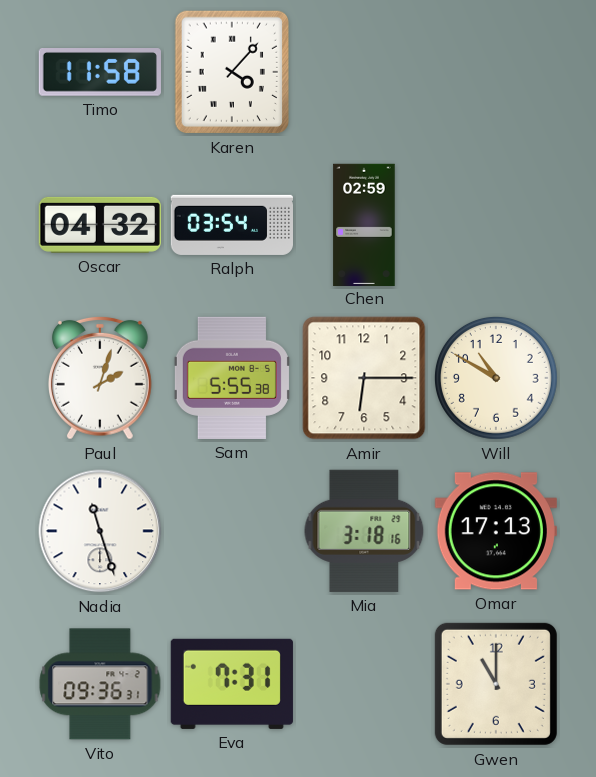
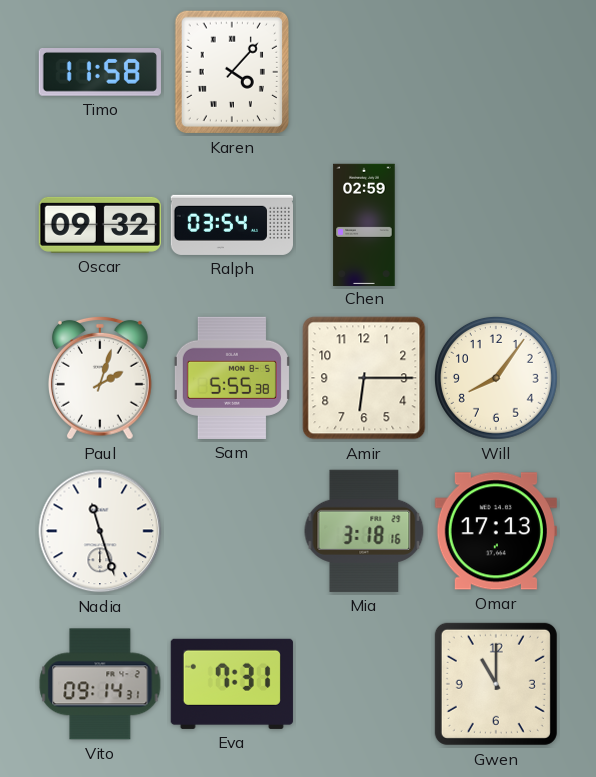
Oscar: 04:32 -> 09:32 (100, 225)
Will: 10:50 -> 8:06 (496, 378)
Vito: 09:36 -> 09:14 (100, 684)
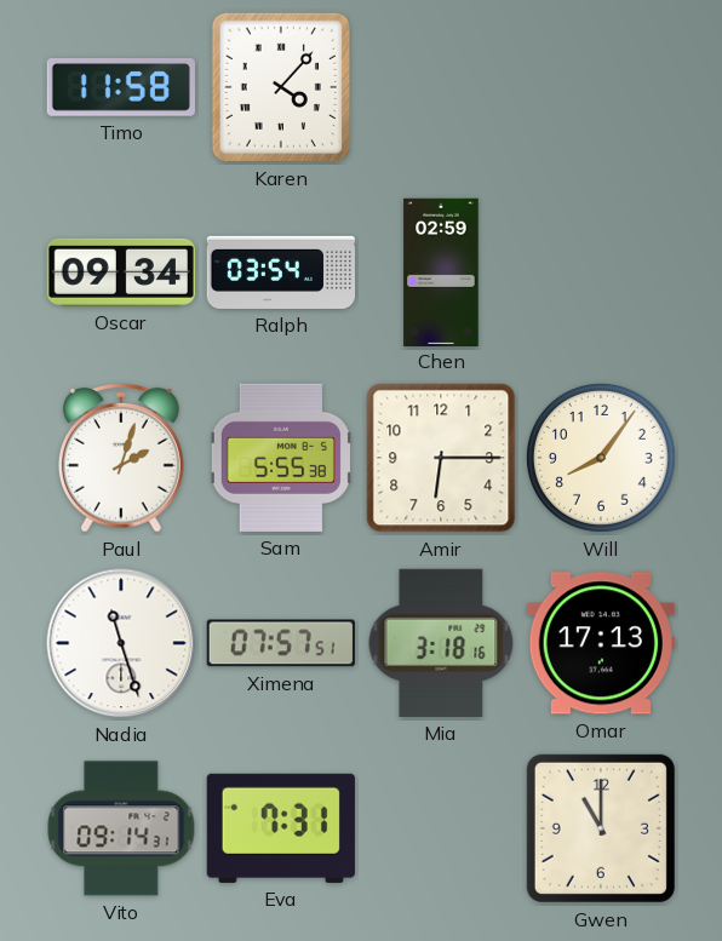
Oscar: 09:32 -> 09:34 (121, 272)
Ximena: none -> 07:57 (281, 643)
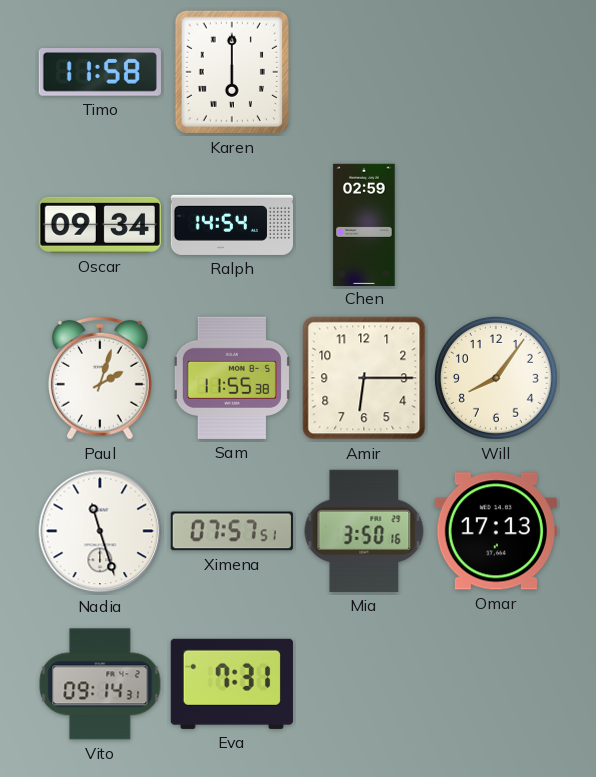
Karen: 4:07 -> 6:00 (231, 72)
Ralph: 03:54 -> 14:54 (231, 225)
Sam: 5:55 -> 11:55 (232, 378)
Mia: 3:18 -> 3:50 (364, 531)
Gwen: 11:00 -> none (601, 828)
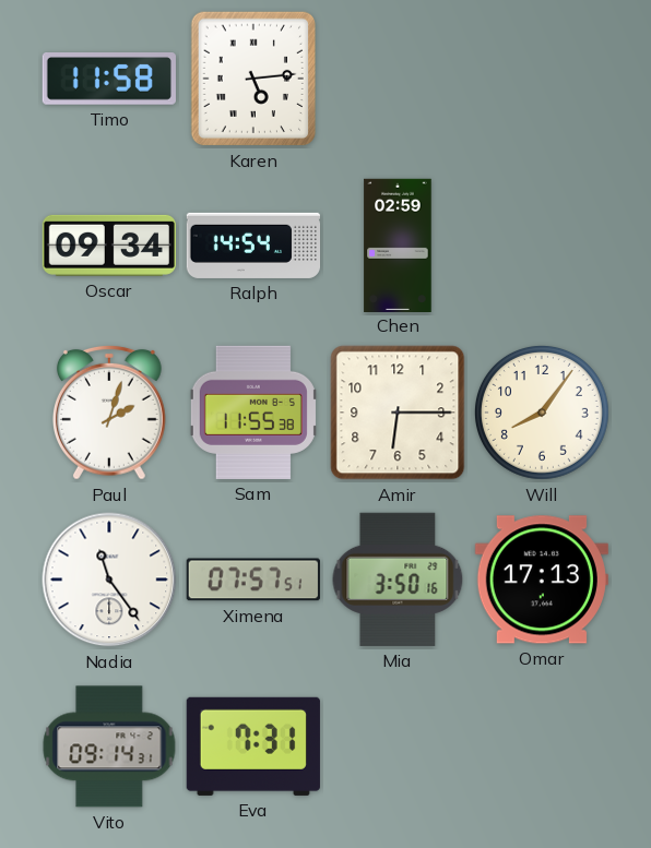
Karen: 6:00 -> 5:14 (252, 79)
Nadia: 11:27 -> 11:24 (109, 580)
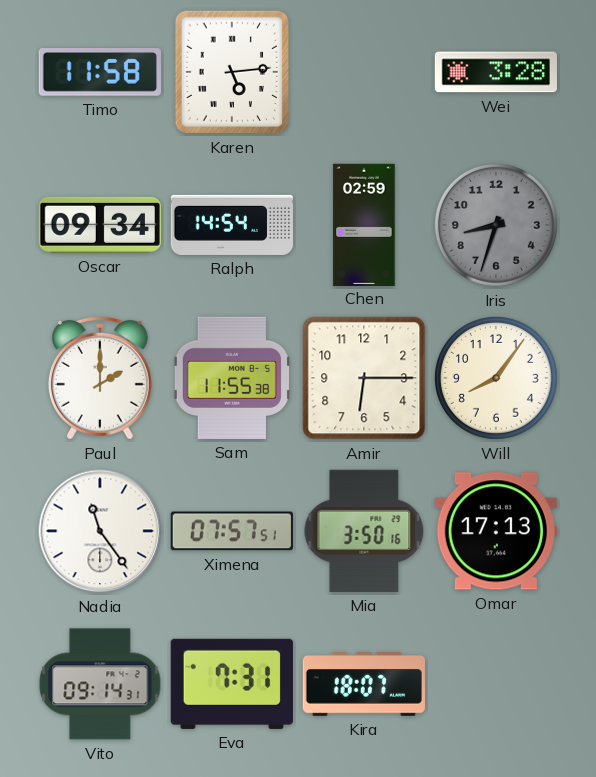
Wei: none -> 3:28 (496, 72)
Iris: none -> 8:33 (496, 225)
Paul: 2:03 -> 2:00 (100, 378)
Kira: none -> 18:07 (364, 685)
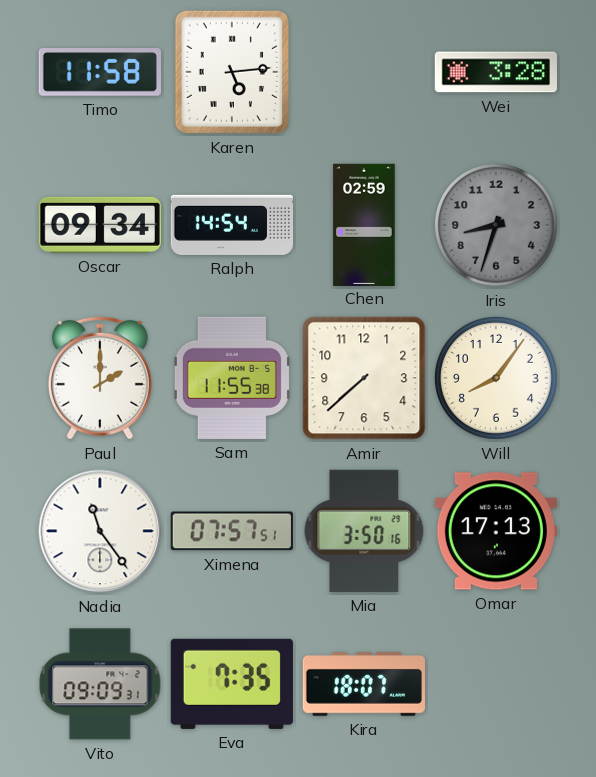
Amir: 6:15 -> 7:38 (364, 378)
Vito: 09:14 -> 09:09 (100, 684)
Eva: 7:31 -> 7:35 (232, 684)
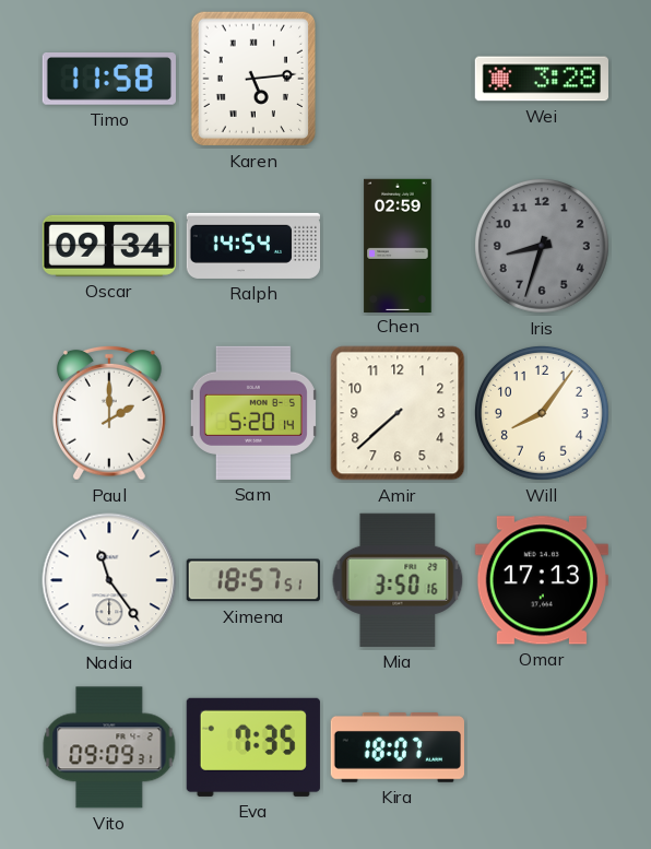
Sam: 11:55 -> 5:20 (253, 413)
Ximena: 07:57 -> 18:57 (253, 580)
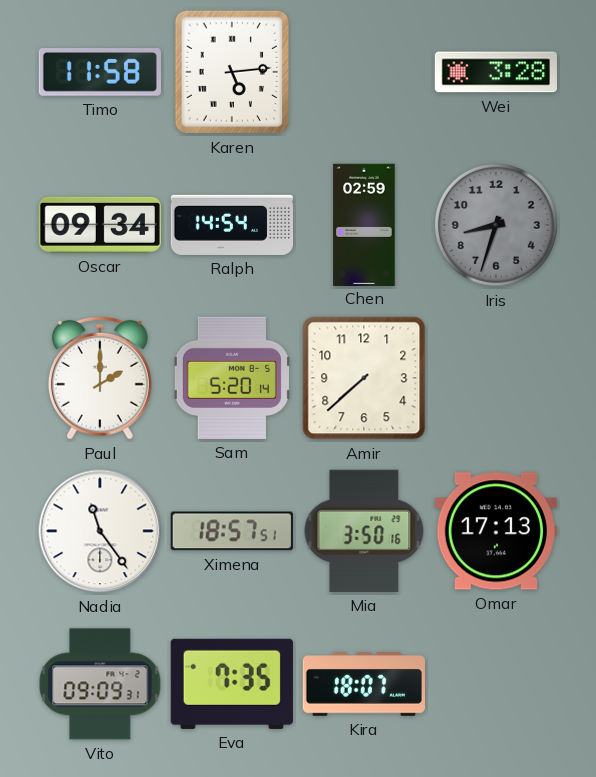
Will: 8:06 -> none (542, 413)
